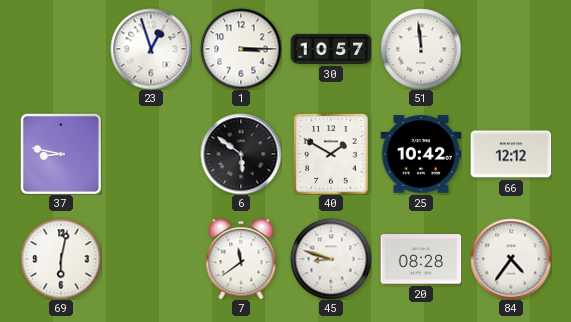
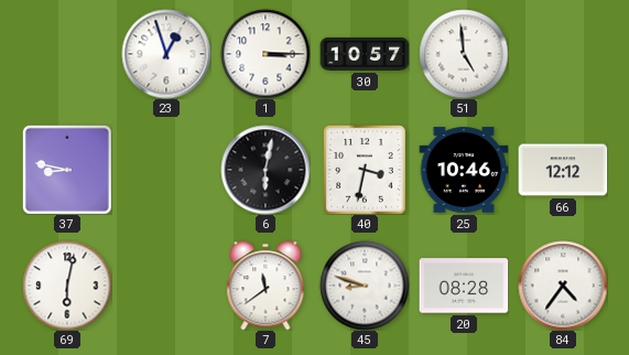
51: 11:59 -> 4:59 (464, 54)
6: 5:51 -> 6:02 (265, 170)
40: 1:50 -> 3:32 (365, 170)
25: 10:42 -> 10:46 (464, 170)
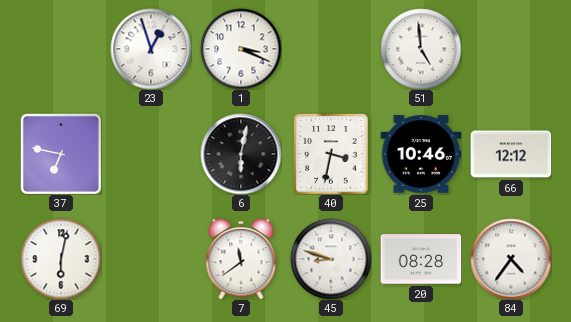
1: 3:15 -> 3:19 (241, 49)
30: 10:57 -> none (365, 54)
37: 8:47 -> 6:47 (61, 154)
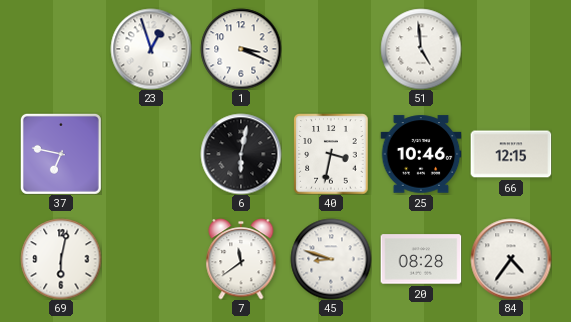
66: 12:12 -> 12:15 (511, 154)
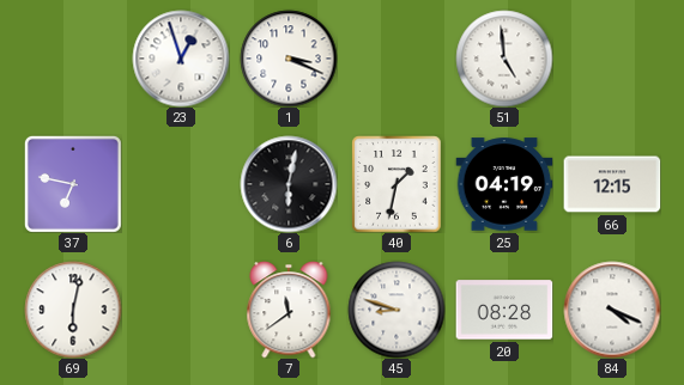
40: 3:32 -> 1:32 (397, 184)
25: 10:46 -> 04:19 (504, 184)
84: 4:36 -> 4:19 (612, 310)
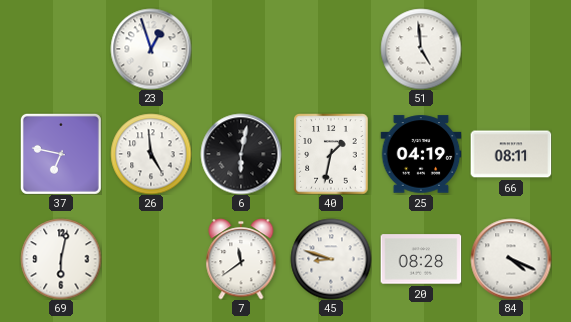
1: 3:19 -> none (289, 59)
26: none -> 4:59 (151, 154)
66: 12:15 -> 08:11 (511, 154)
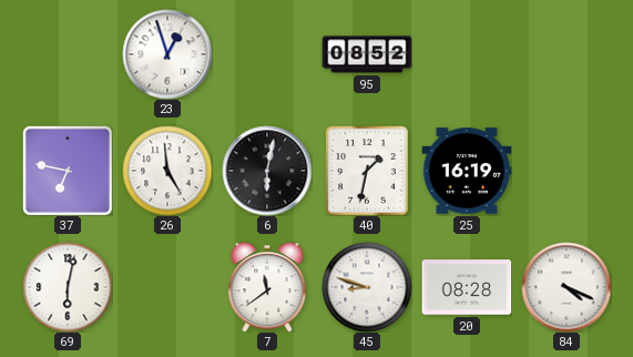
95: none -> 08:52 (367, 54)
51: 4:59 -> none (421, 49)
25: 04:19 -> 16:19 (467, 171)
66: 08:11 -> none (511, 154)
